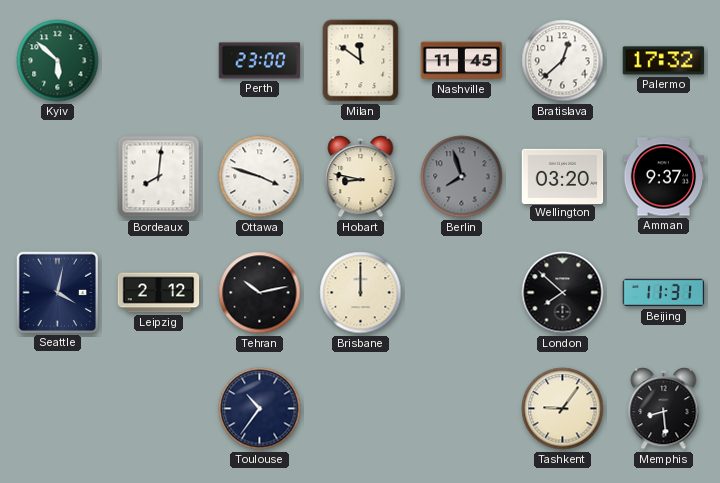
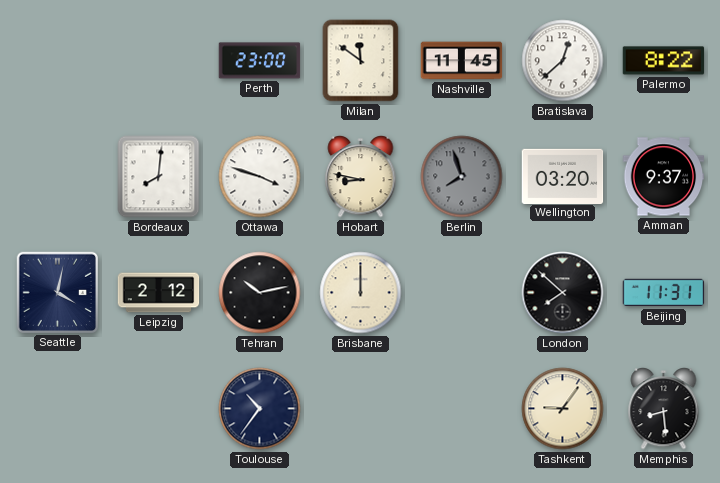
Kyiv: 5:52 -> none (58, 61)
Palermo: 17:32 -> 8:22 (664, 61)
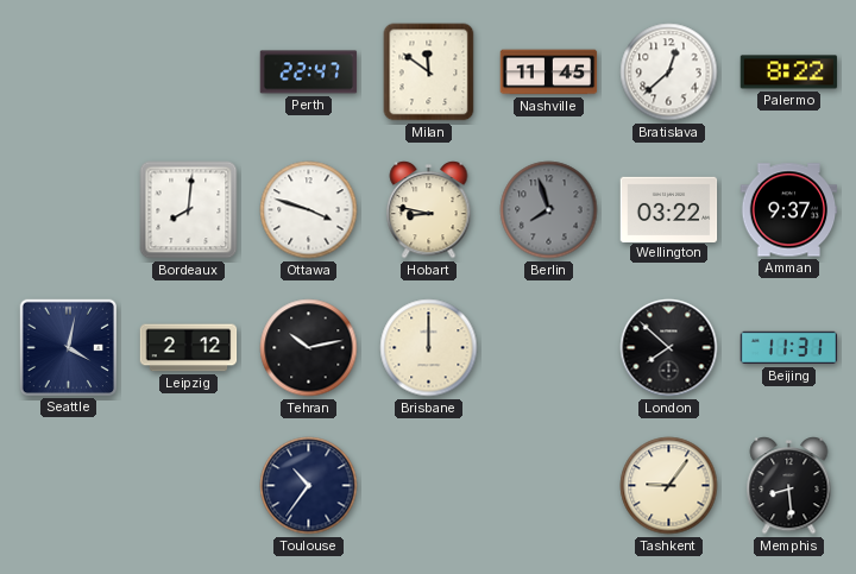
Perth: 23:00 -> 22:47 (309, 72)
Wellington: 03:20 -> 03:22 (669, 209)
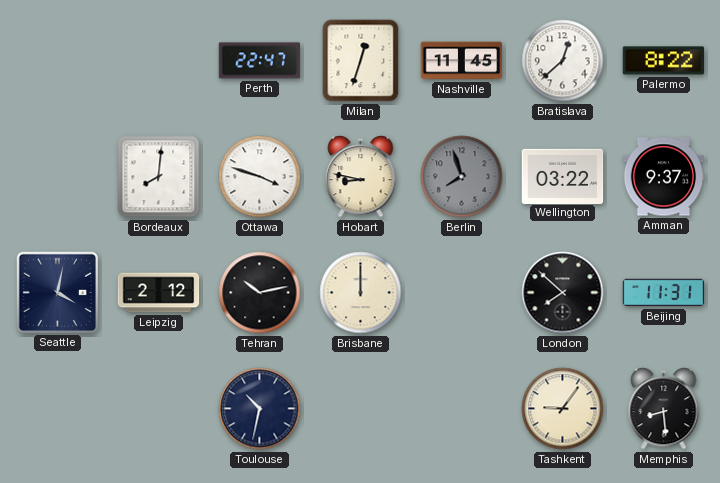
Milan: 11:51 -> 12:33 (361, 61)
Toulouse: 10:36 -> 10:32 (260, 409)
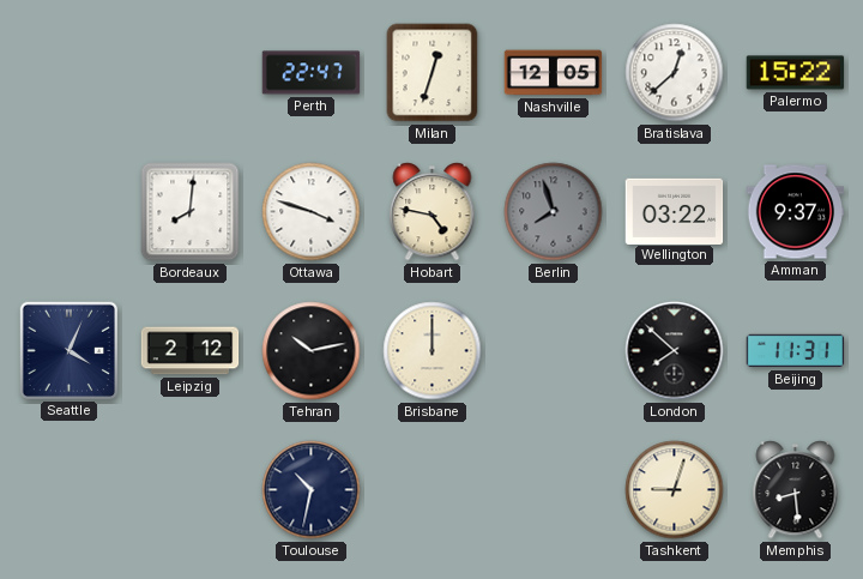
Nashville: 11:45 -> 12:05 (554, 73)
Palermo: 8:22 -> 15:22 (796, 73)
Hobart: 8:47 -> 4:47 (433, 212)
Seattle: 4:02 -> 4:04 (68, 350)
Tashkent: 9:06 -> 9:03 (675, 490)
